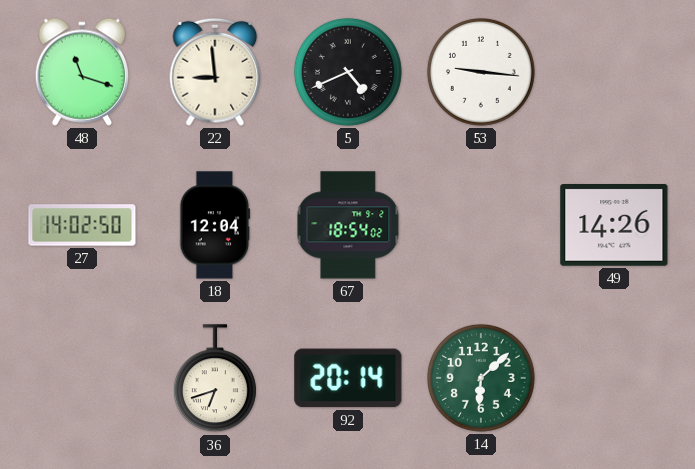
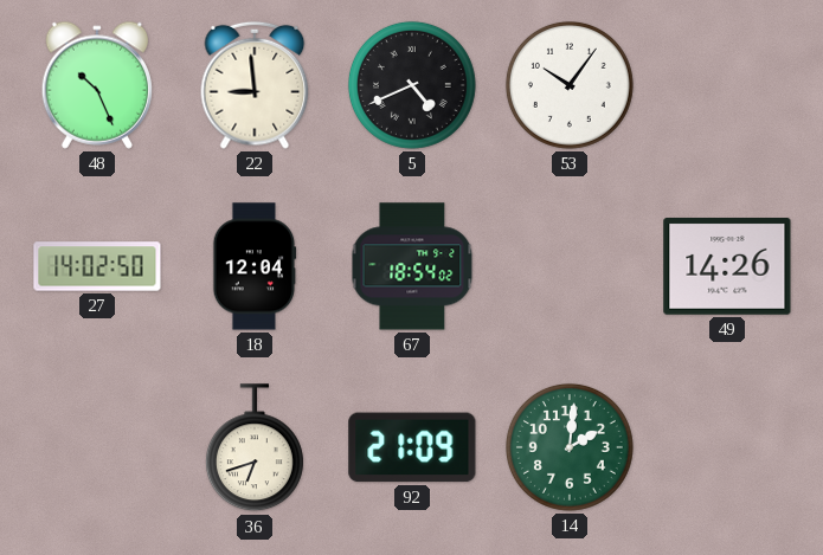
48: 11:18 -> 10:26 (96, 85)
53: 9:16 -> 10:06 (570, 85)
92: 20:14 -> 21:09 (412, 447)
14: 6:08 -> 2:01 (570, 447)
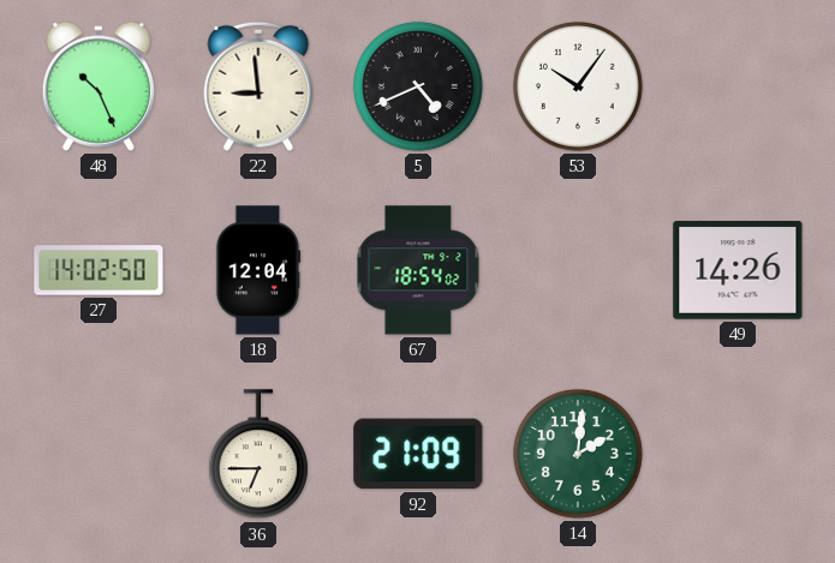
36: 6:42 -> 6:45 (258, 455)
